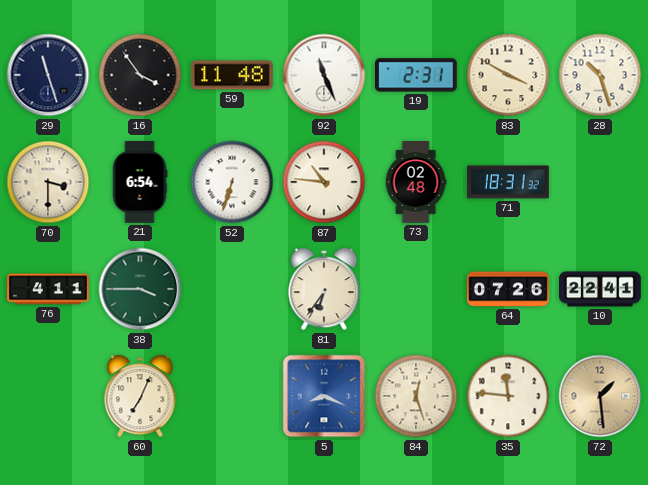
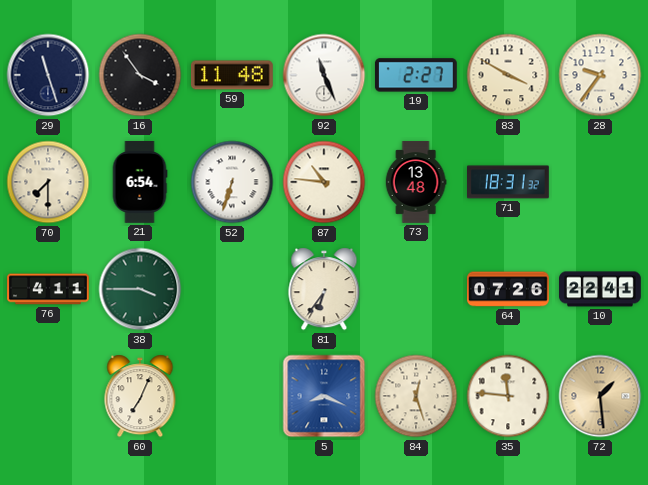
19: 2:31 -> 2:27 (416, 75)
28: 10:27 -> 9:36 (600, 75)
70: 3:30 -> 7:30 (48, 182)
73: 02:48 -> 13:48 (416, 182)
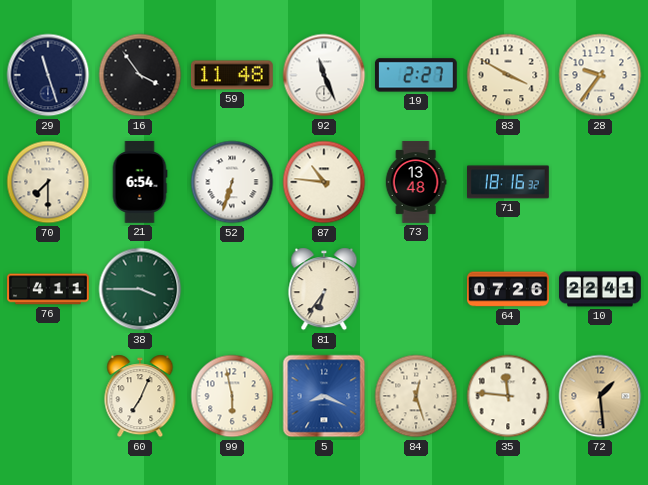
71: 18:31 -> 18:16 (509, 182)
99: none -> 5:58 (232, 396)
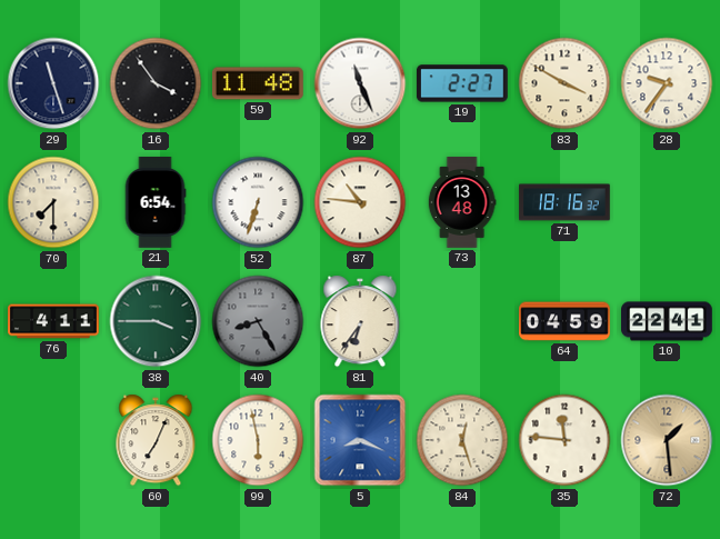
40: none -> 8:25 (258, 321)
64: 07:26 -> 04:59 (564, 321)
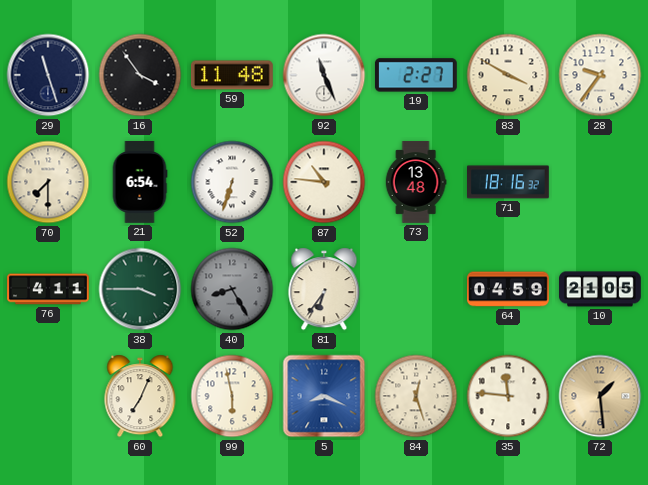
10: 22:41 -> 21:05 (600, 289)
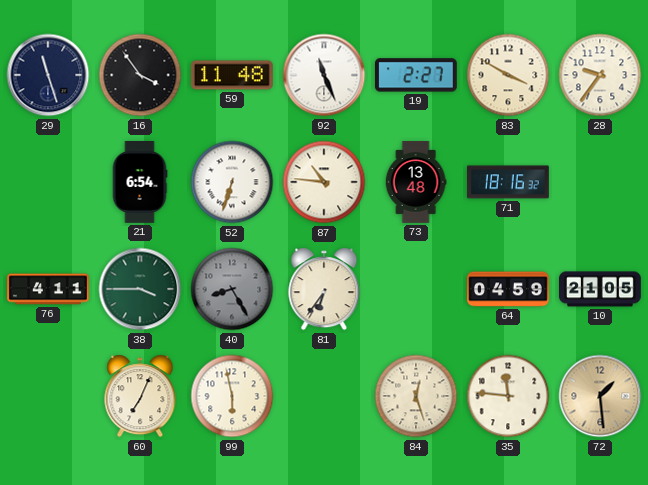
70: 7:30 -> none (48, 182)
5: 8:19 -> none (324, 396)
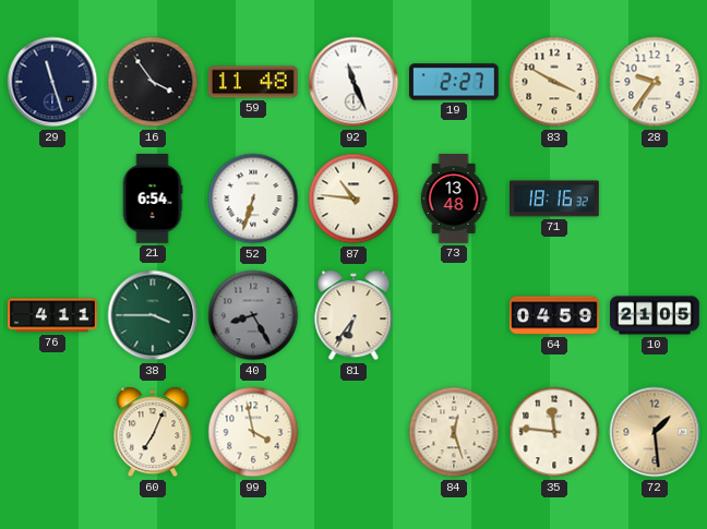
99: 5:58 -> 3:58 (253, 432)
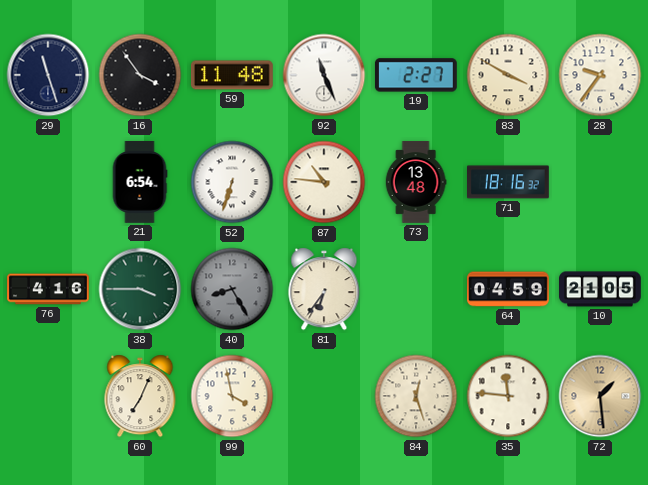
76: 4:11 -> 4:16 (48, 289)
